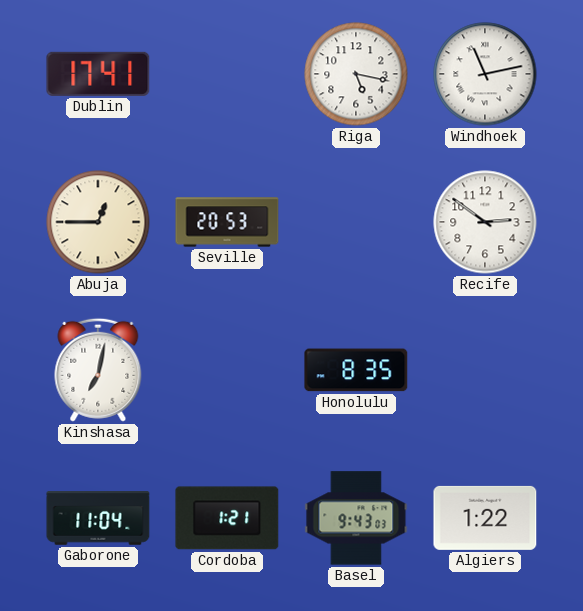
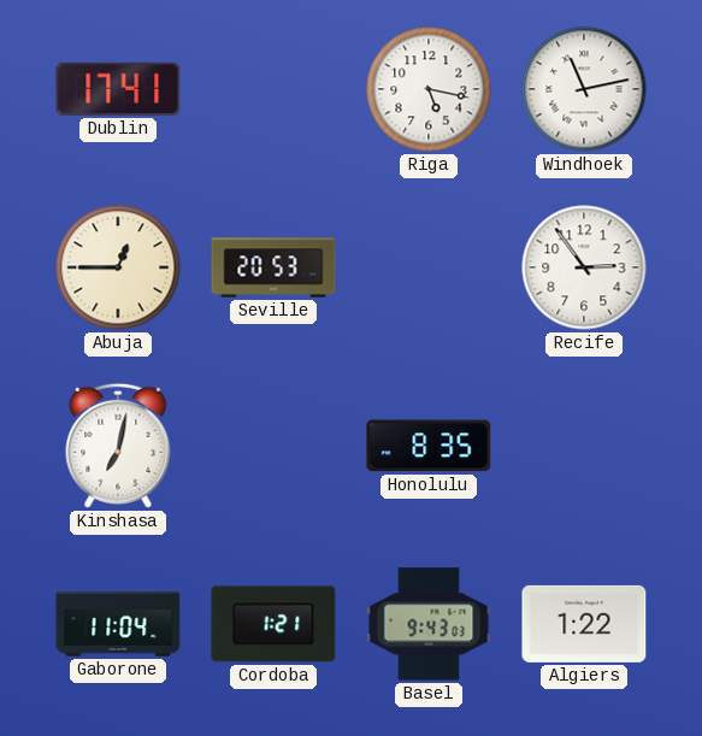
Recife: 2:51 -> 2:54 (584, 267)
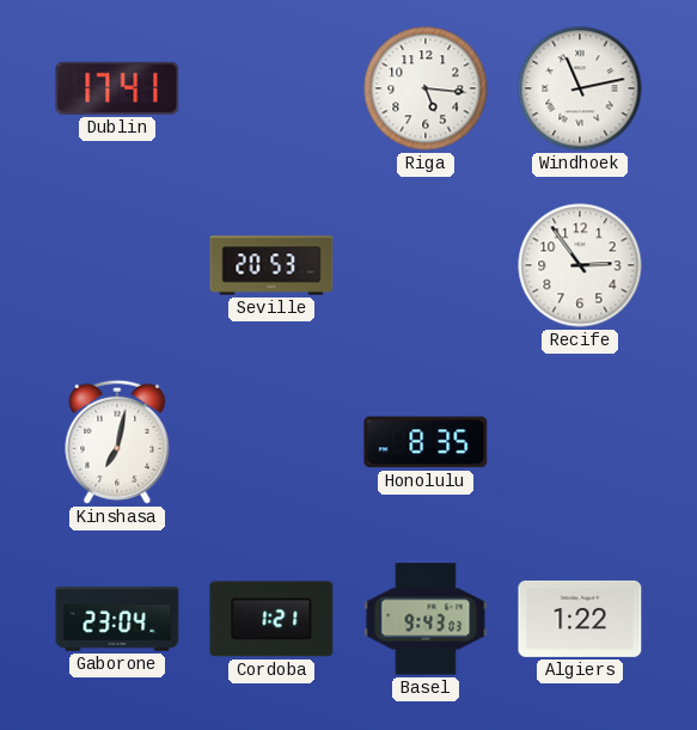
Riga: 5:17 -> 5:16 (426, 88)
Abuja: 12:45 -> none (118, 267)
Gaborone: 11:04 -> 23:04 (117, 619)
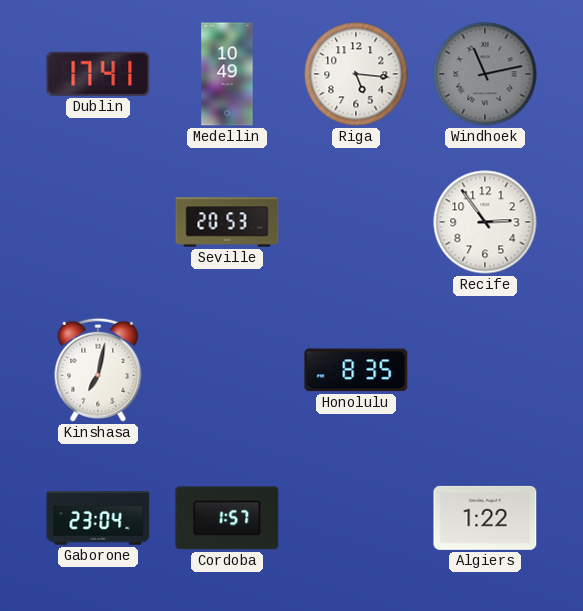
Medellin: none -> 10:49 (227, 74)
Windhoek dial: white -> grey (485, 74)
Cordoba: 1:21 -> 1:57 (227, 518)
Basel: 9:43 -> none (426, 619)
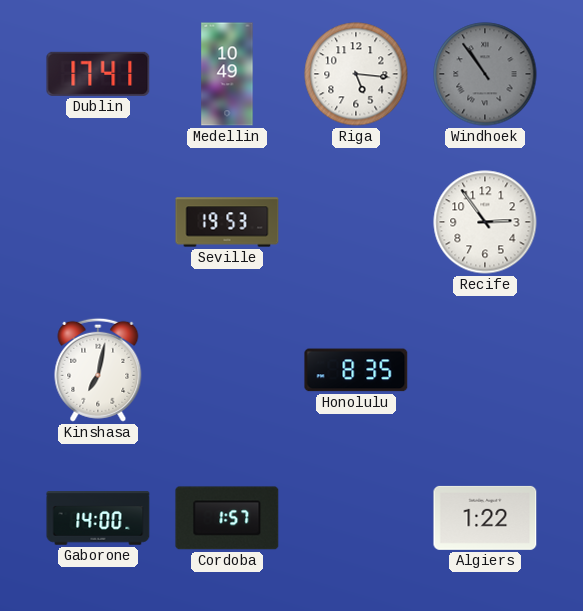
Windhoek: 11:13 -> 10:54 (485, 74)
Seville: 20:53 -> 19:53 (227, 222)
Gaborone: 23:04 -> 14:00 (98, 518)
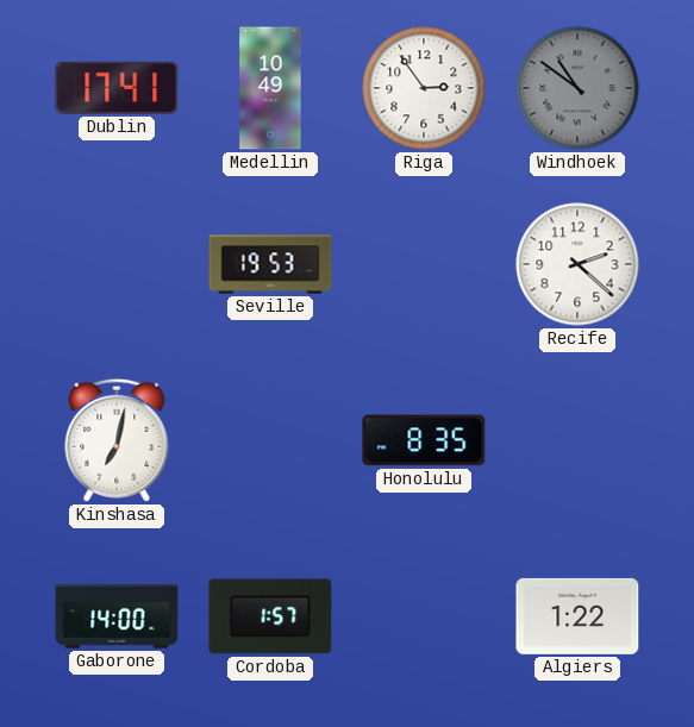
Riga: 5:16 -> 2:54 (424, 88)
Windhoek: 10:54 -> 10:51 (577, 88)
Recife: 2:54 -> 2:22 (577, 264)
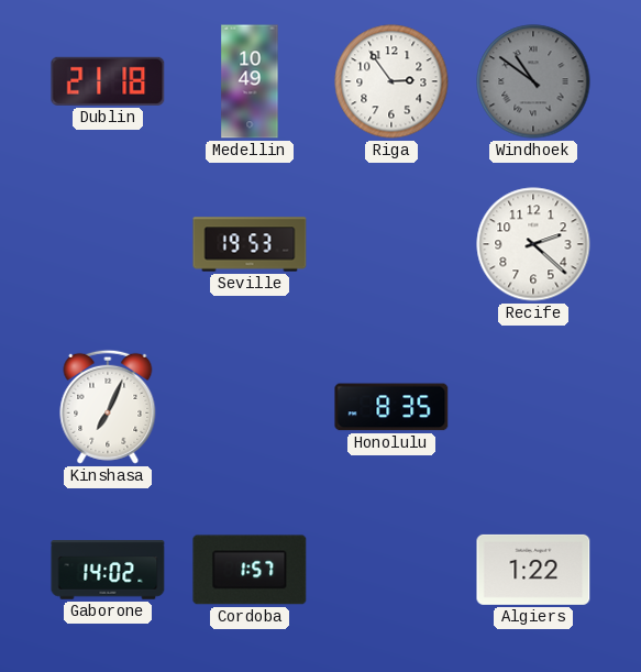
Dublin: 17:41 -> 21:18 (108, 81)
Kinshasa: 7:02 -> 7:04 (108, 407)
Gaborone: 14:00 -> 14:02 (108, 570)
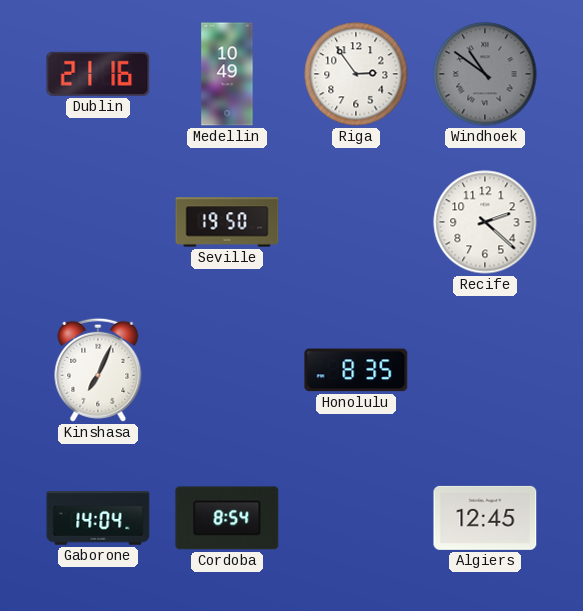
Dublin: 21:18 -> 21:16 (98, 74)
Seville: 19:53 -> 19:50 (227, 222)
Gaborone: 14:02 -> 14:04 (98, 518)
Cordoba: 1:57 -> 8:54 (227, 518)
Algiers: 1:22 -> 12:45 (485, 518)
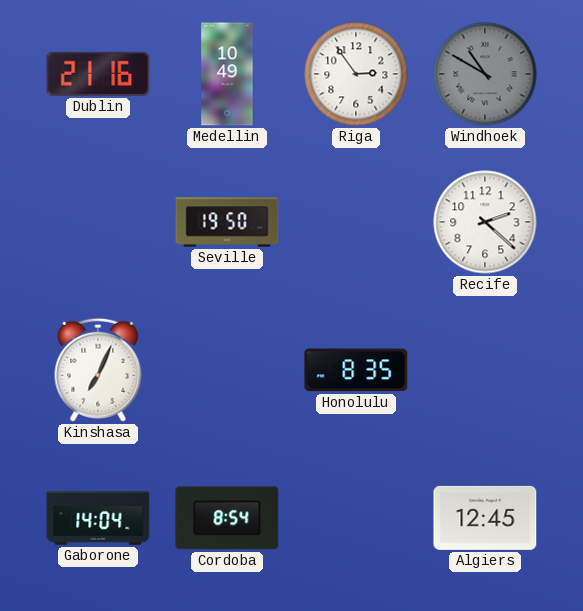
Windhoek: 10:51 -> 10:50 (485, 74)
